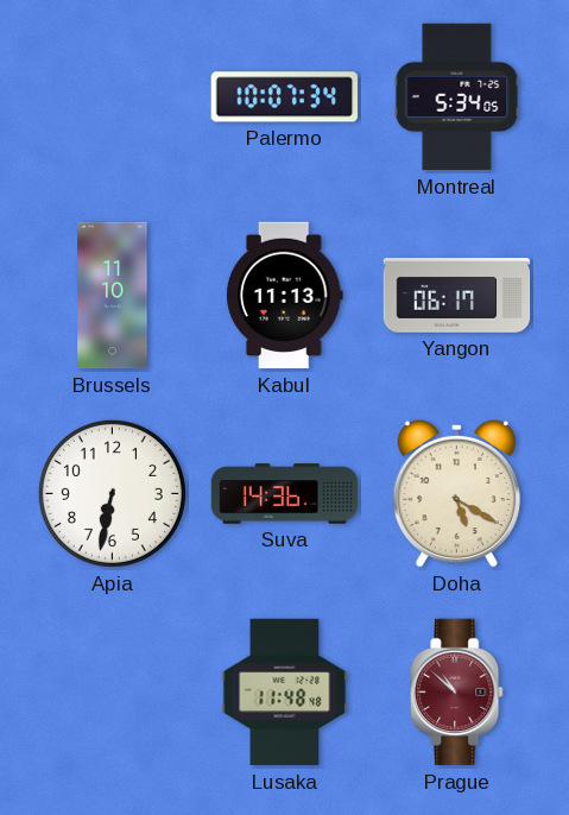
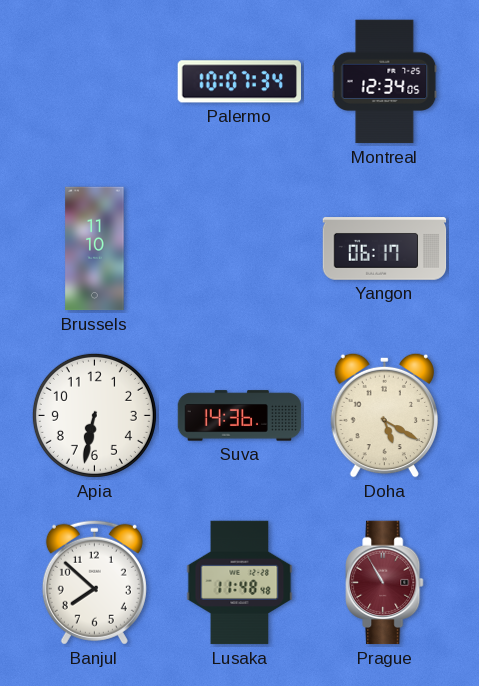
Montreal: 5:34 -> 12:34 (385, 82)
Kabul: 11:13 -> none (285, 296)
Banjul: none -> 7:52 (94, 582)
Prague: 10:52 -> 10:55 (385, 583)
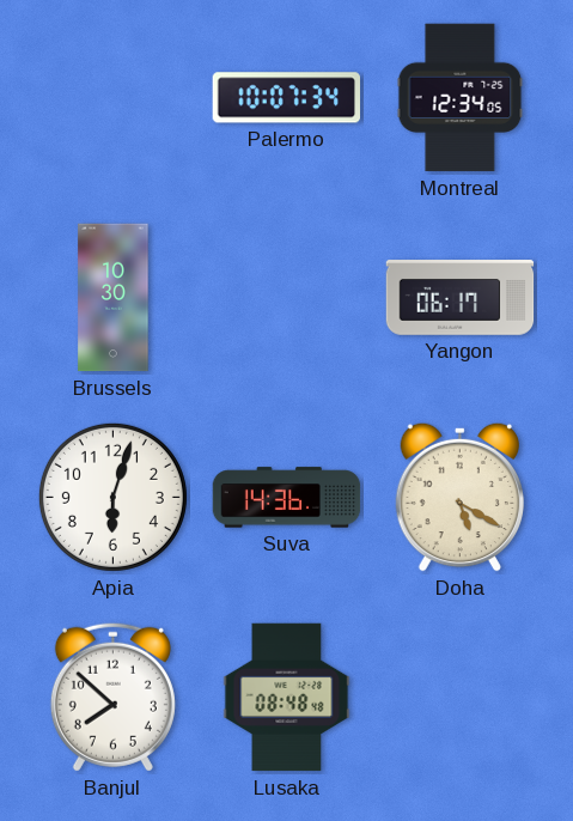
Brussels: 11:10 -> 10:30 (114, 298)
Apia: 6:32 -> 6:03 (112, 497)
Lusaka: 11:48 -> 08:48 (287, 698)
Prague: 10:55 -> none (385, 583)
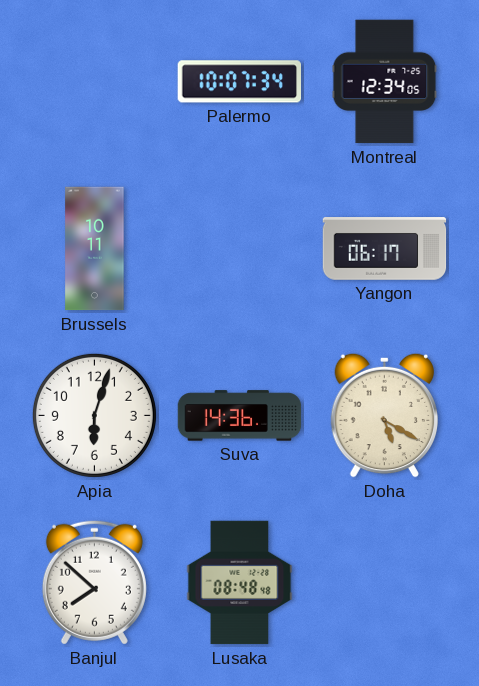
Brussels: 10:30 -> 10:11 (95, 249)
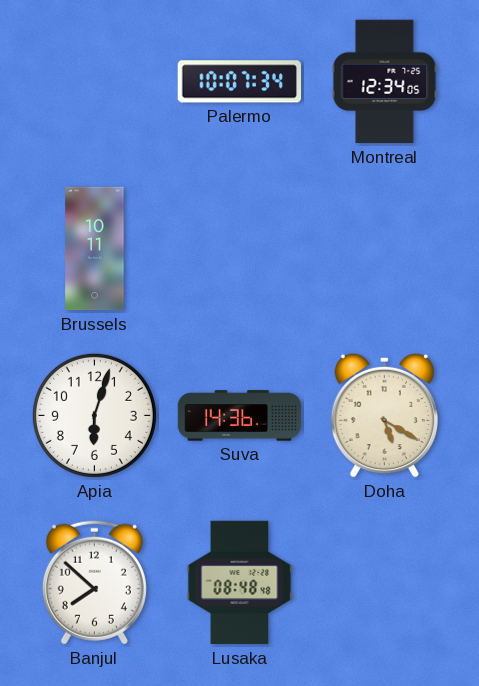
Yangon: 06:17 -> none (385, 249)
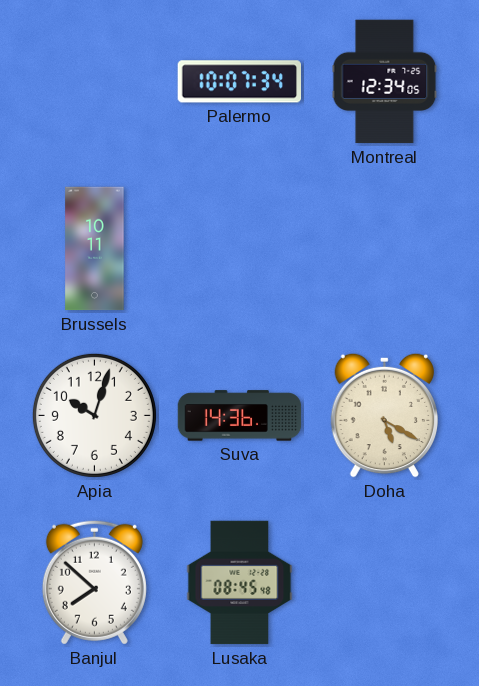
Apia: 6:03 -> 10:03 (94, 415)
Lusaka: 08:48 -> 08:45 (240, 583)
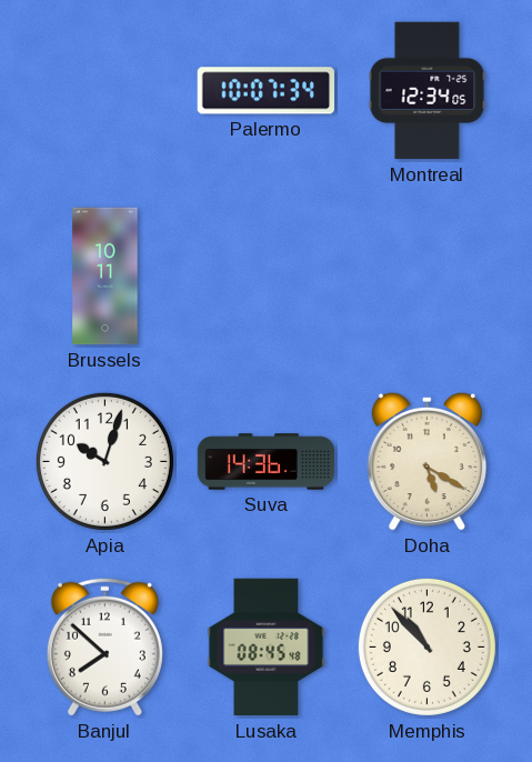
Memphis: none -> 10:53 (426, 646)
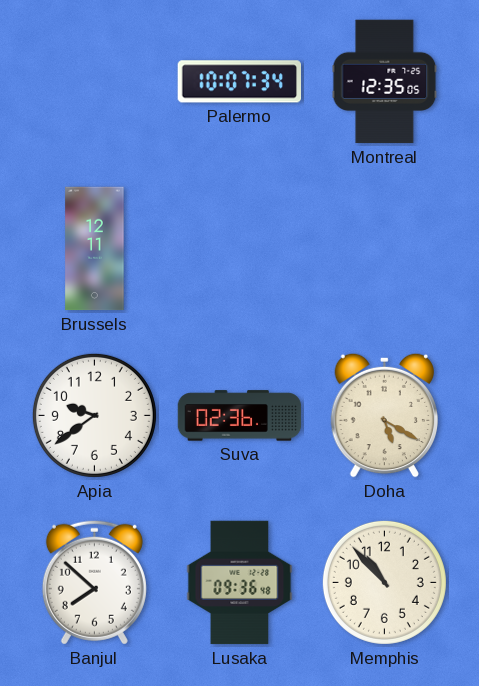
Montreal: 12:34 -> 12:35 (385, 82)
Brussels: 10:11 -> 12:11 (95, 249)
Apia: 10:03 -> 9:39 (94, 415)
Suva: 14:36 -> 02:36 (240, 416)
Lusaka: 08:45 -> 09:36 (240, 583)
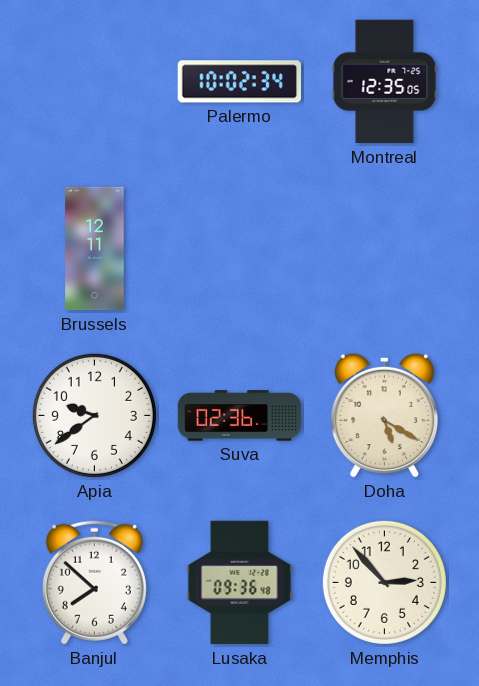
Palermo: 10:07 -> 10:02 (239, 82)
Memphis: 10:53 -> 2:53 (384, 582)
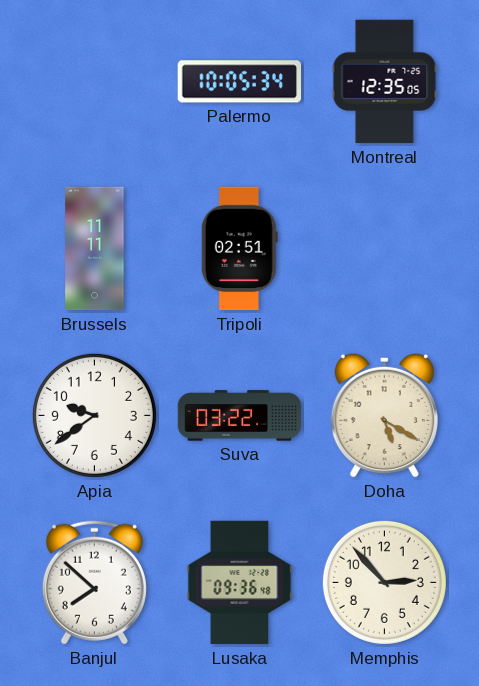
Palermo: 10:02 -> 10:05 (239, 82)
Brussels: 12:11 -> 11:11 (95, 249)
Tripoli: none -> 02:51 (239, 249)
Suva: 02:36 -> 03:22 (240, 416)
